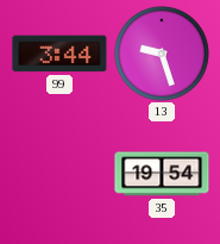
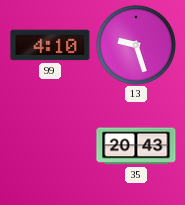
99: 3:44 -> 4:10 (50, 45)
35: 19:54 -> 20:43 (136, 146)
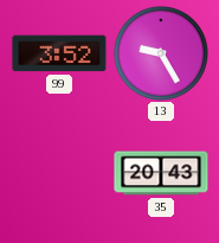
99: 4:10 -> 3:52 (59, 53)
13: 9:27 -> 9:25 (161, 53)
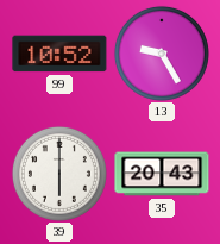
99: 3:52 -> 10:52 (59, 54)
39: none -> 6:00 (59, 174)
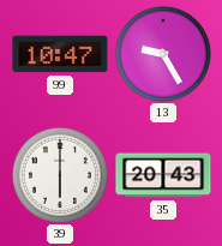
99: 10:52 -> 10:47 (60, 54)
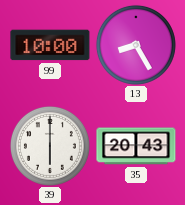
99: 10:47 -> 10:00 (50, 45)
13: 9:25 -> 8:25 (136, 45)
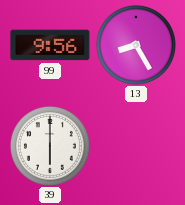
99: 10:00 -> 9:56 (50, 45)
35: 20:43 -> none (136, 146)
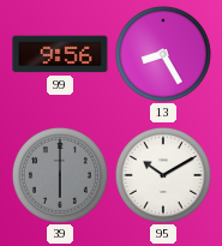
39 dial: white -> grey (60, 175)
95: none -> 10:10 (163, 175)
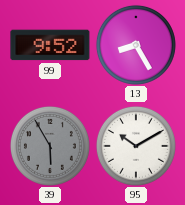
99: 9:56 -> 9:52 (50, 45)
39: 6:00 -> 5:55 (50, 146)
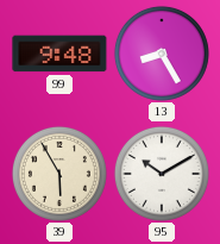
99: 9:52 -> 9:48 (59, 54)
39 dial: grey -> cream (59, 174)
